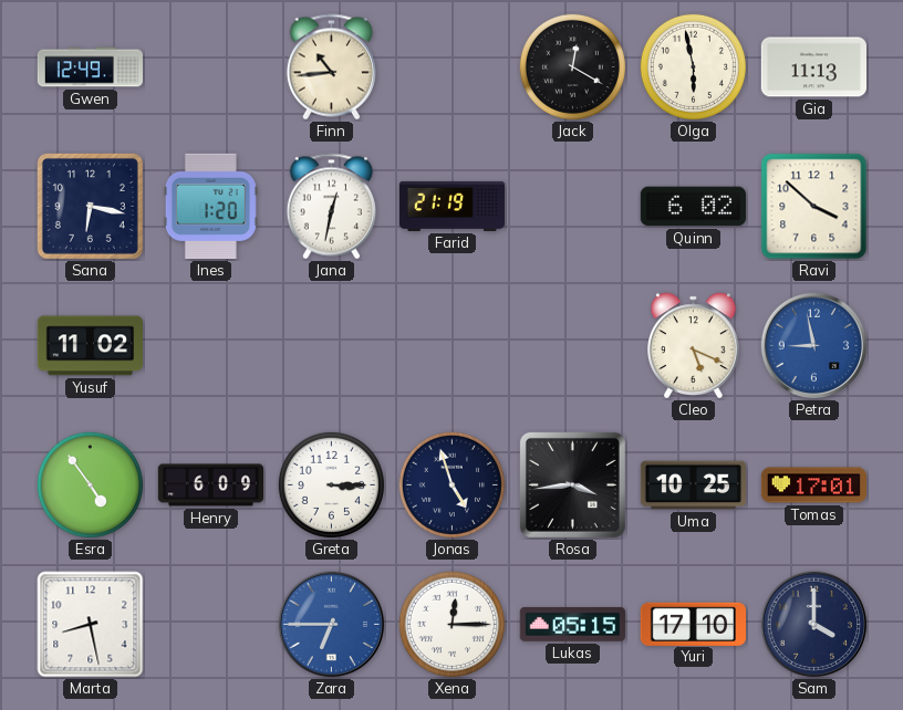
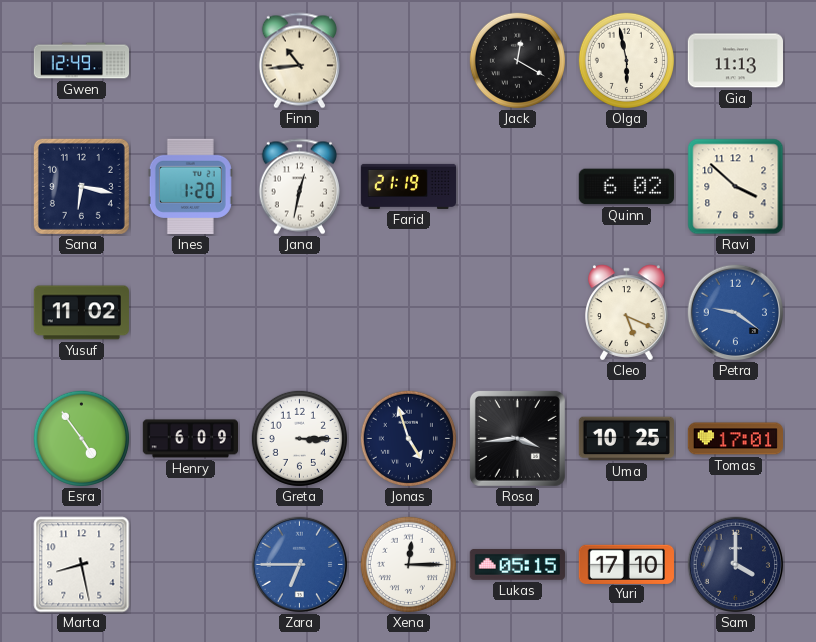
Petra: 8:58 -> 9:21 (736, 313)
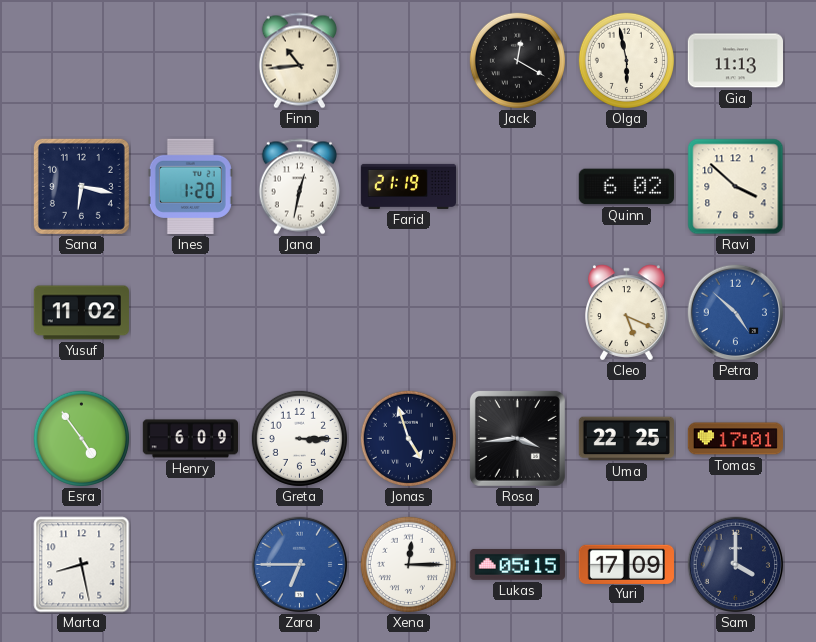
Gwen: 12:49 -> none (82, 61)
Petra: 9:21 -> 4:52 (736, 313)
Uma: 10:25 -> 22:25 (626, 439)
Yuri: 17:10 -> 17:09 (626, 564)
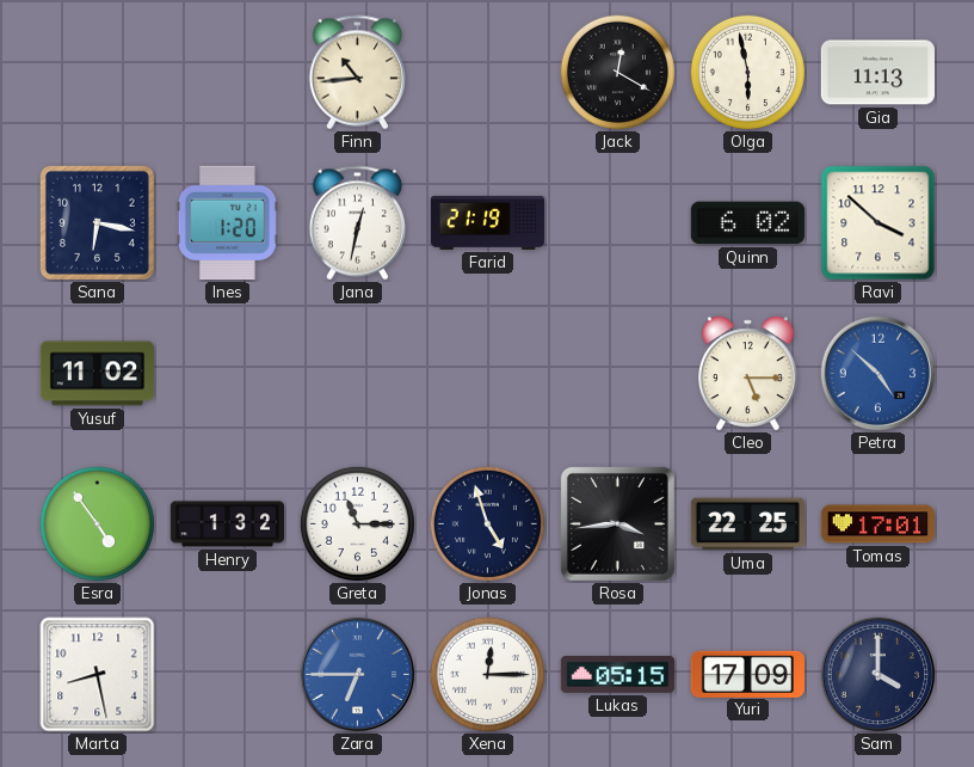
Cleo: 5:19 -> 5:15 (748, 374)
Henry: 6:09 -> 1:32 (227, 524)
Greta: 3:15 -> 11:15 (357, 523)
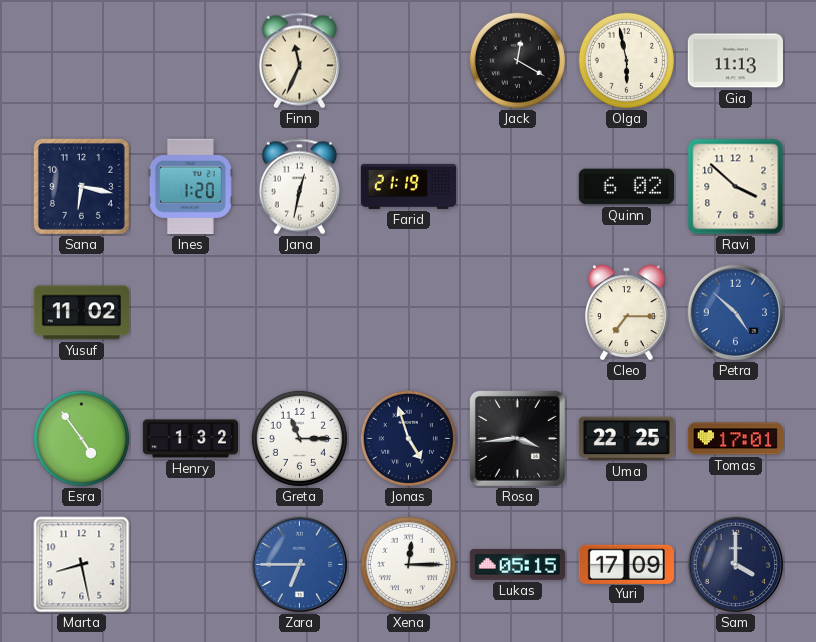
Finn: 10:44 -> 11:34 (299, 61)
Cleo: 5:15 -> 7:15 (627, 313)
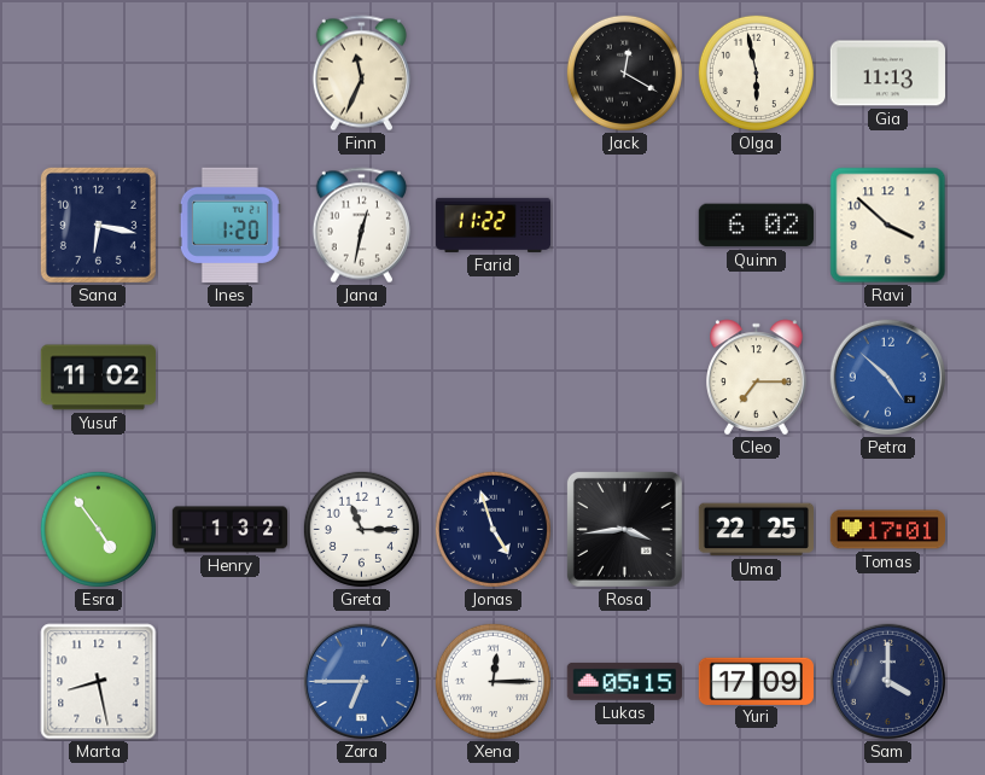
Farid: 21:19 -> 11:22 (494, 225)
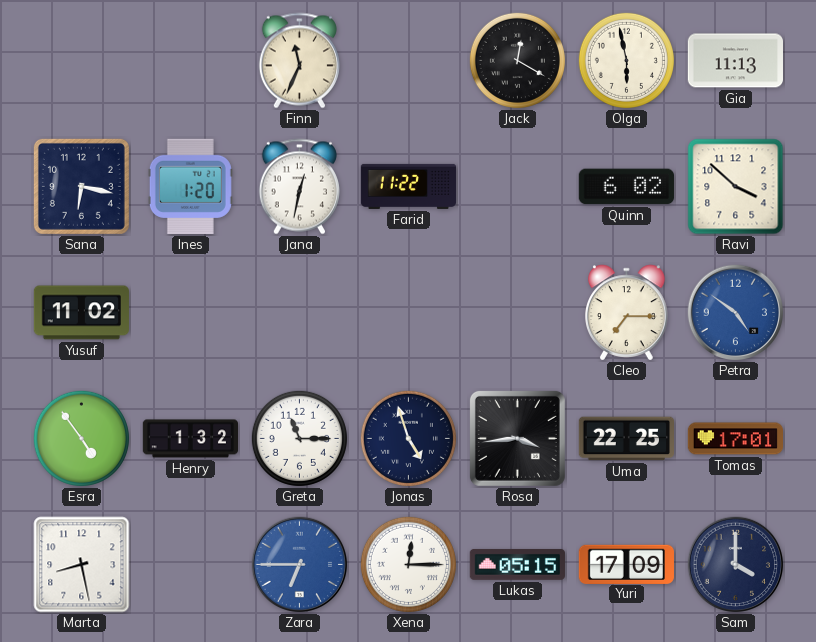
Petra: 4:52 -> 4:51 (736, 313)
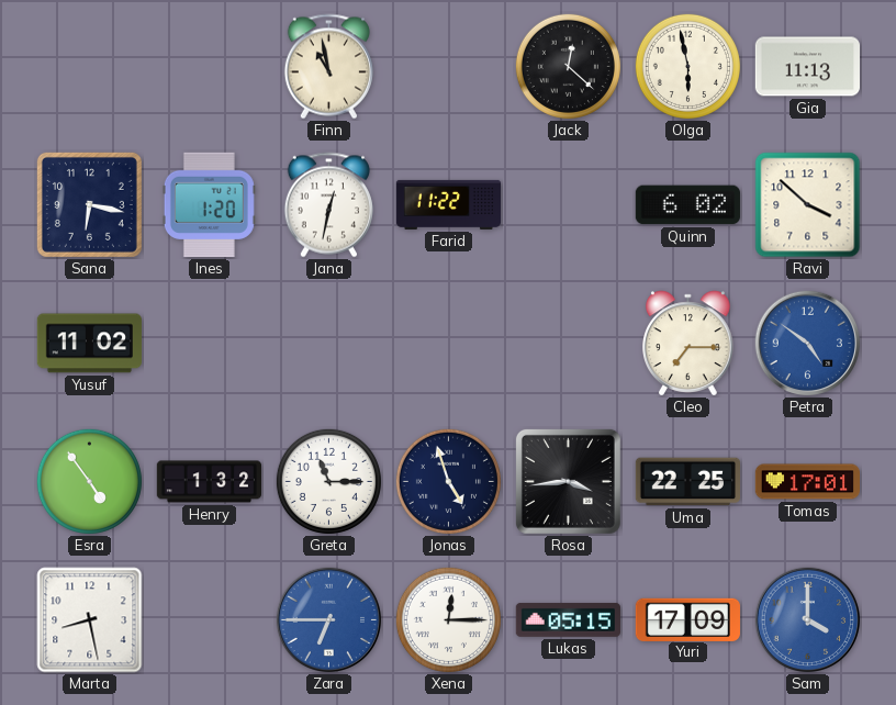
Finn: 11:34 -> 10:58 (328, 67)
Jack: 12:20 -> 12:22 (568, 66)
Sam dial: navy -> blue (808, 620)
